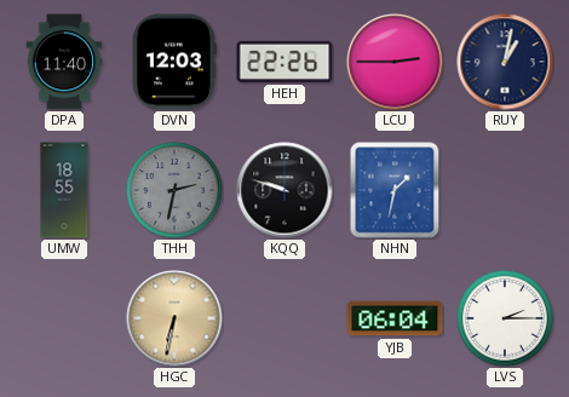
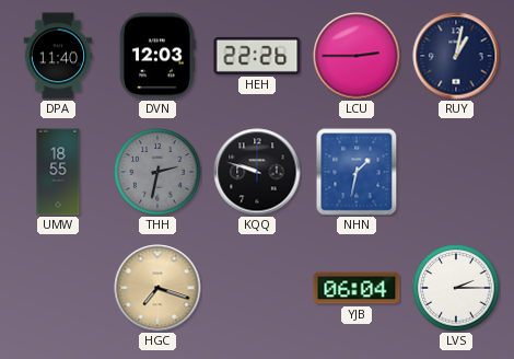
HGC: 6:32 -> 7:18 (157, 288)
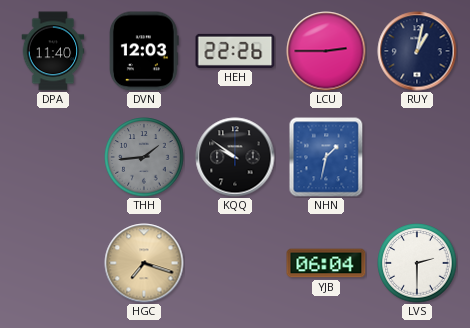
UMW: 18:55 -> none (58, 172)
THH: 2:32 -> 1:44 (144, 157)
KQQ: 9:48 -> 9:51 (235, 157)
LVS: 2:15 -> 2:30 (417, 263)
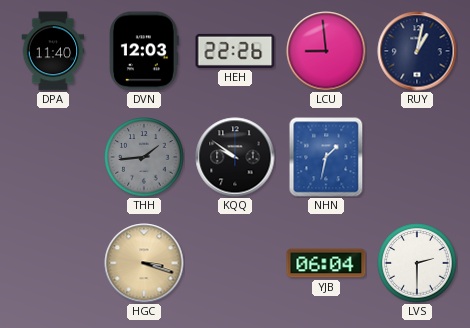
LCU: 2:45 -> 8:59 (326, 51)
HGC: 7:18 -> 3:18 (144, 263)
